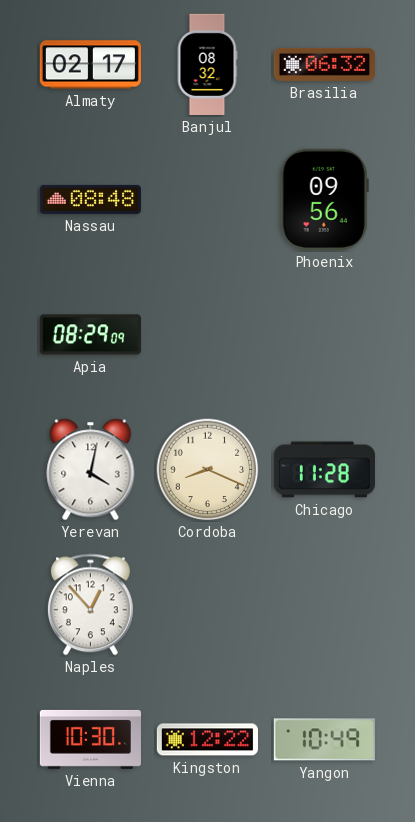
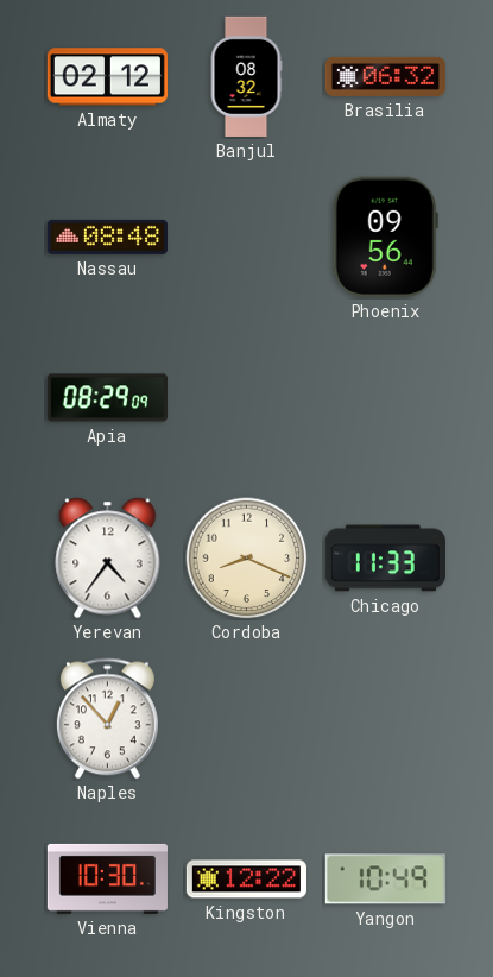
Almaty: 02:17 -> 02:12 (107, 77)
Yerevan: 4:02 -> 4:36 (108, 559)
Chicago: 11:28 -> 11:33 (385, 559)
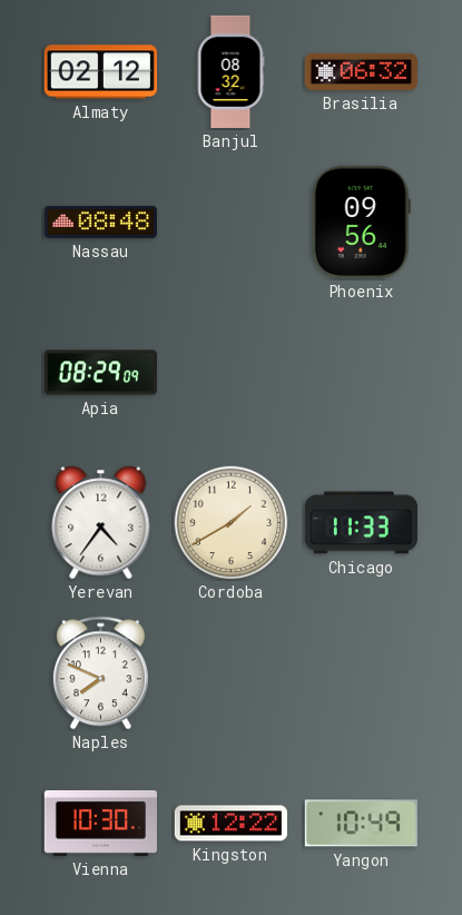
Cordoba: 8:19 -> 1:40 (232, 523)
Naples: 12:53 -> 7:49 (100, 673)
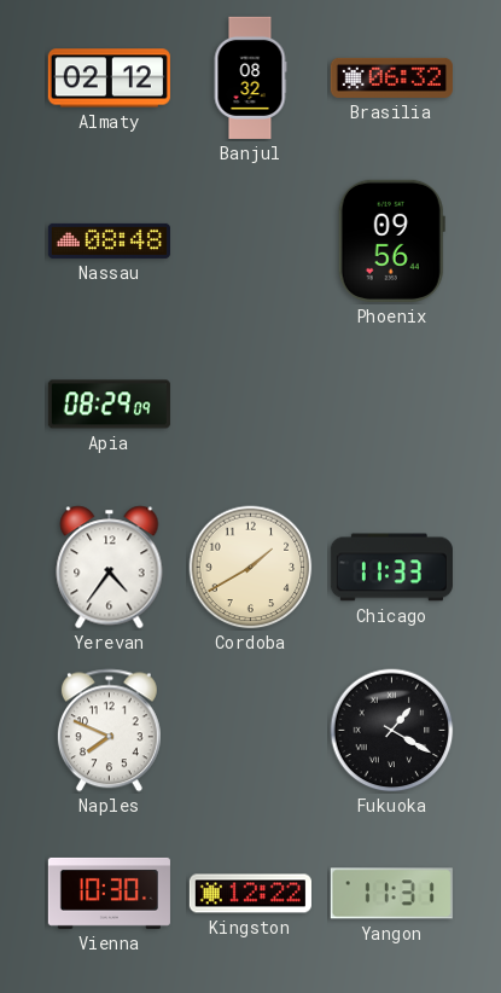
Fukuoka: none -> 1:20 (392, 731)
Yangon: 10:49 -> 11:31 (391, 894)
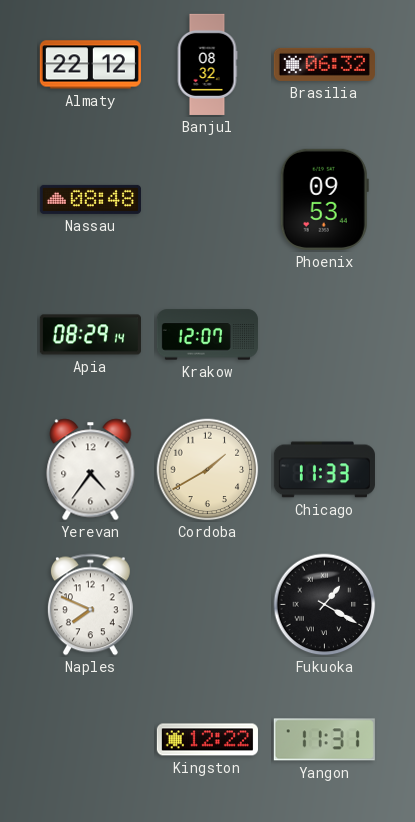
Almaty: 02:12 -> 22:12 (90, 65)
Phoenix: 09:56 -> 09:53 (324, 199)
Apia: 08:29:09 -> 08:29:14 (90, 335)
Krakow: none -> 12:07 (207, 335)
Vienna: 10:30 -> none (109, 893)
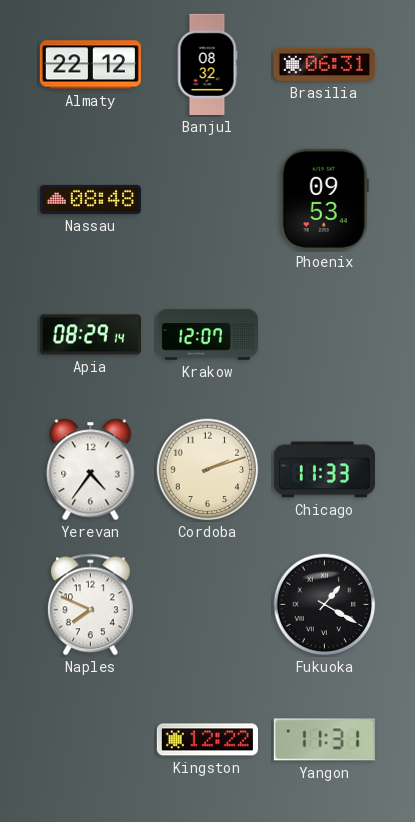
Brasilia: 06:32 -> 06:31 (324, 64)
Cordoba: 1:40 -> 2:12 (208, 470)
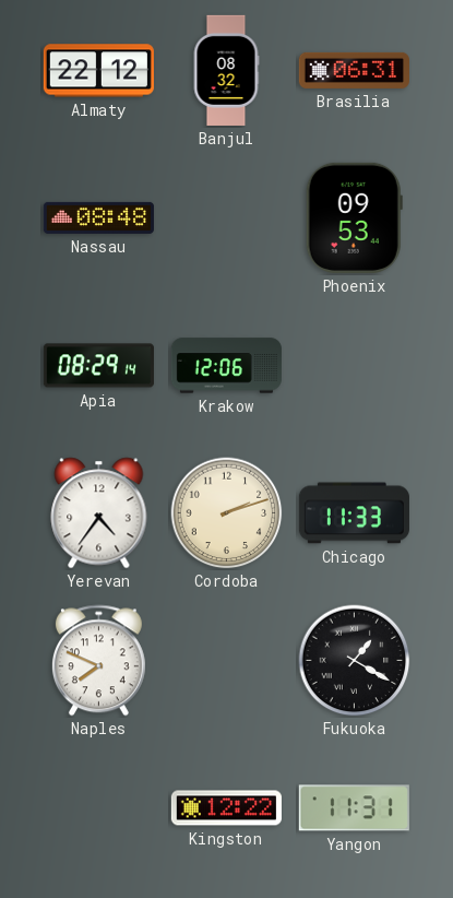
Krakow: 12:07 -> 12:06 (226, 366)
